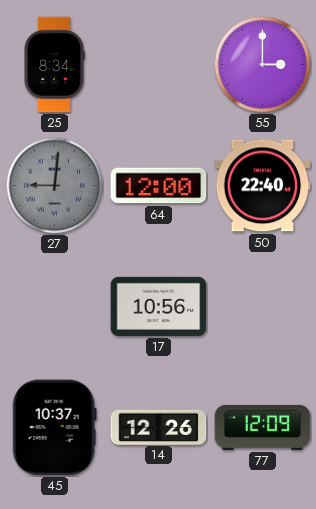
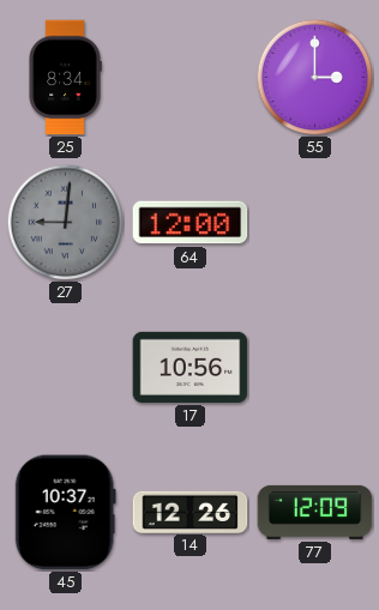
50: 22:40 -> none (263, 186)
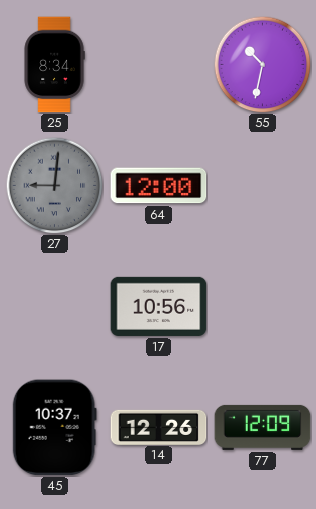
55: 3:00 -> 10:32 (262, 64)
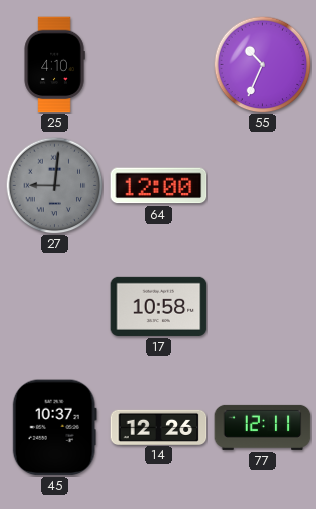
25: 8:34 -> 4:10 (54, 65)
55: 10:32 -> 10:34 (262, 64)
17: 10:56 -> 10:58 (159, 306)
77: 12:09 -> 12:11 (263, 427)
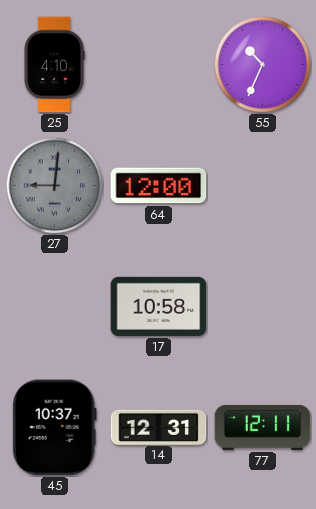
14: 12:26 -> 12:31 (159, 427)
